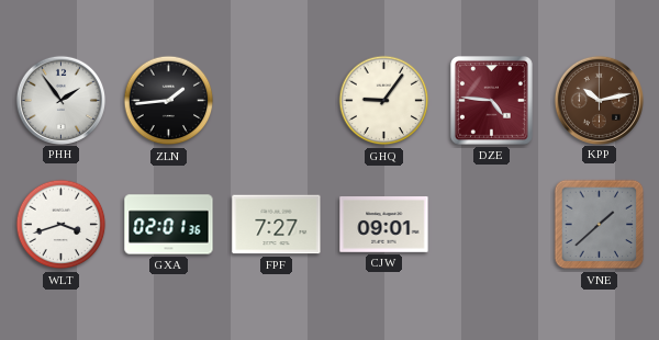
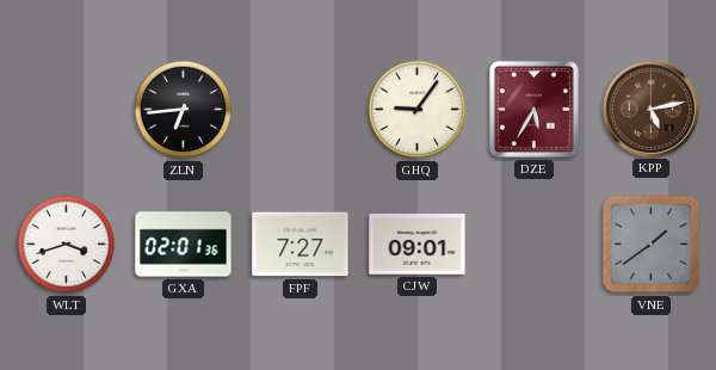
PHH: 1:54 -> none (60, 100)
ZLN: 1:44 -> 6:44 (184, 110)
DZE: 4:46 -> 5:35 (533, 109)
KPP: 10:13 -> 5:13 (650, 109)
VNE: 1:38 -> 1:39 (652, 245)
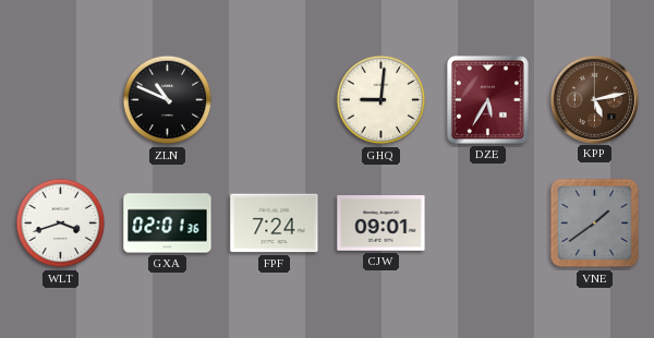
ZLN: 6:44 -> 10:49 (168, 100)
GHQ: 9:06 -> 9:01 (381, 100)
FPF: 7:27 -> 7:24 (275, 224)
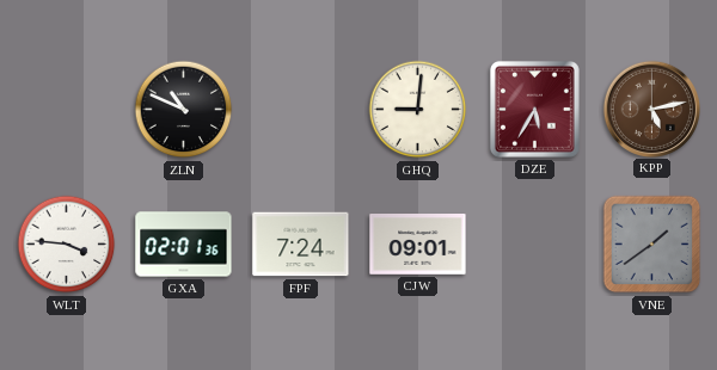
WLT: 3:42 -> 3:46 (67, 245)
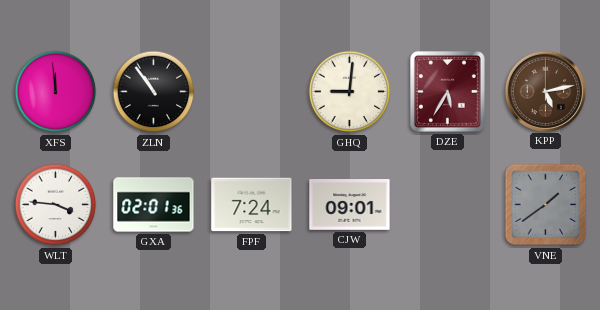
XFS: none -> 11:59 (56, 92)
ZLN: 10:49 -> 10:54 (154, 92)
